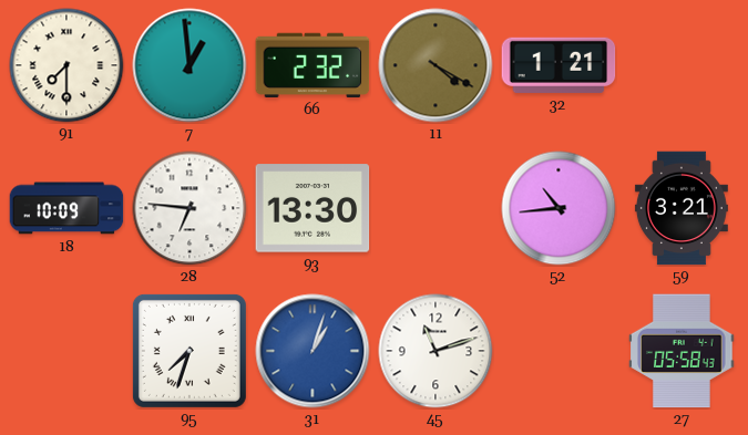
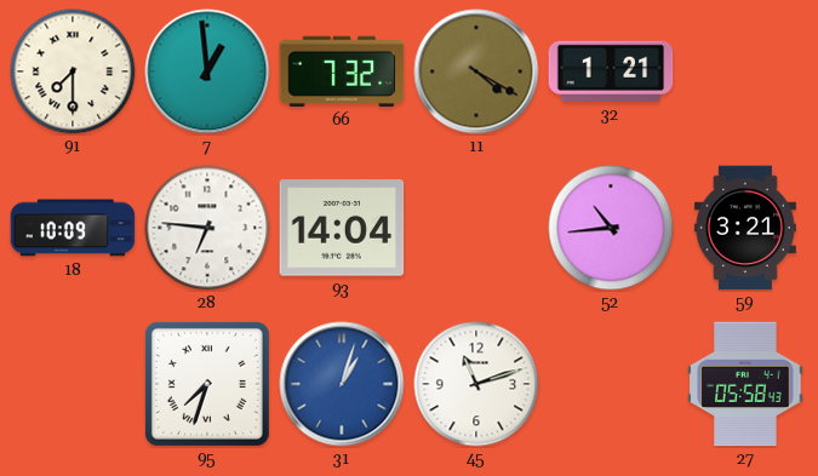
66: 2:32 -> 7:32 (342, 71)
93: 13:30 -> 14:04 (342, 228)
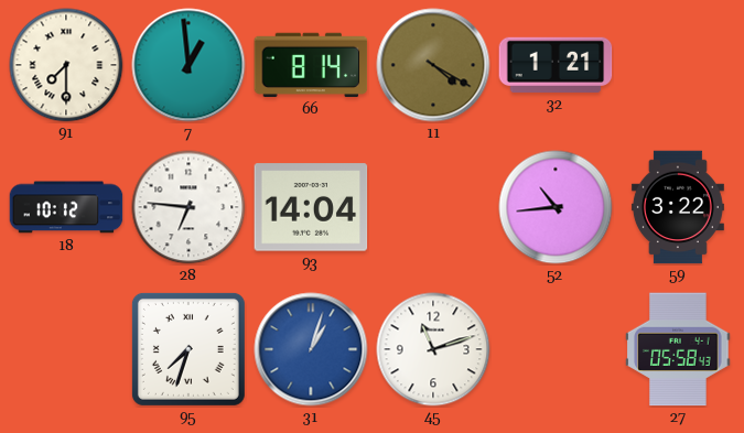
66: 7:32 -> 8:14 (311, 65)
18: 10:09 -> 10:12 (66, 207)
59: 3:21 -> 3:22 (678, 207)
